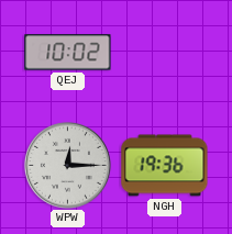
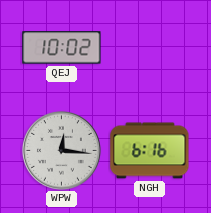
WPW: 12:15 -> 12:16 (61, 150)
NGH: 19:36 -> 6:16 (150, 151)
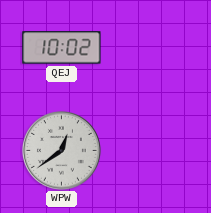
WPW: 12:16 -> 12:39 (61, 150)
NGH: 6:16 -> none (150, 151)
